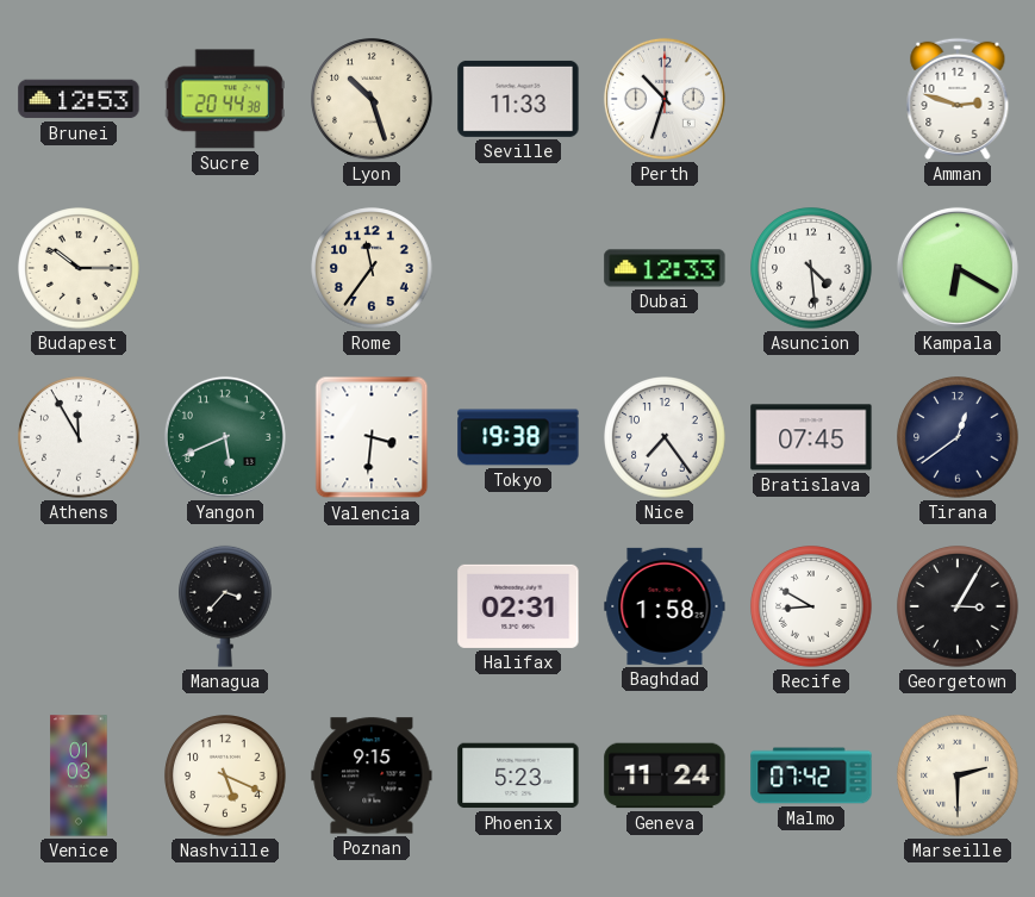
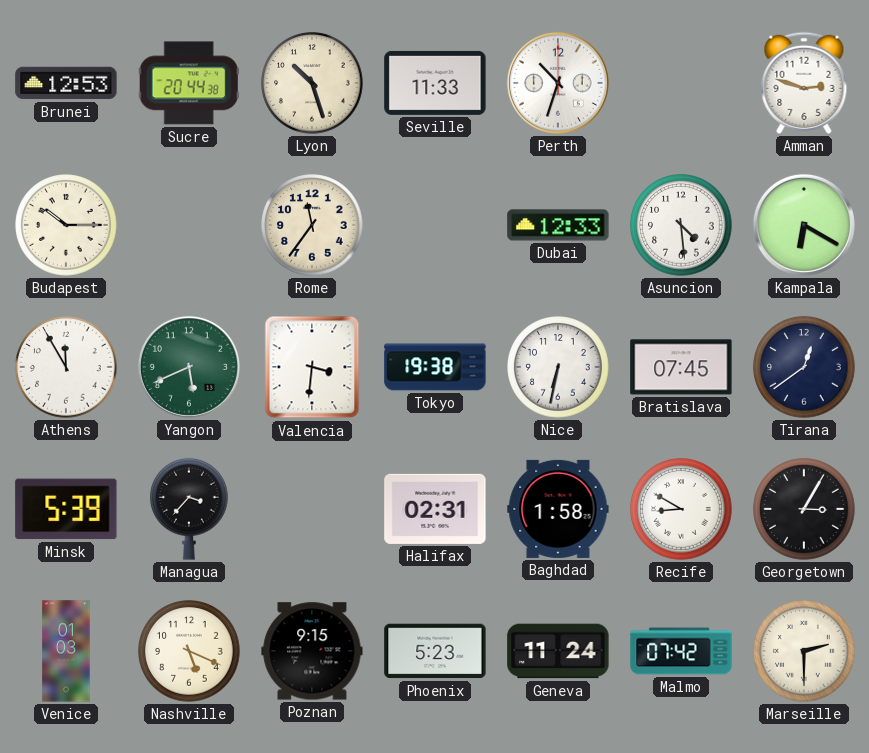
Nice: 7:24 -> 6:32 (558, 367)
Minsk: none -> 5:39 (66, 509)
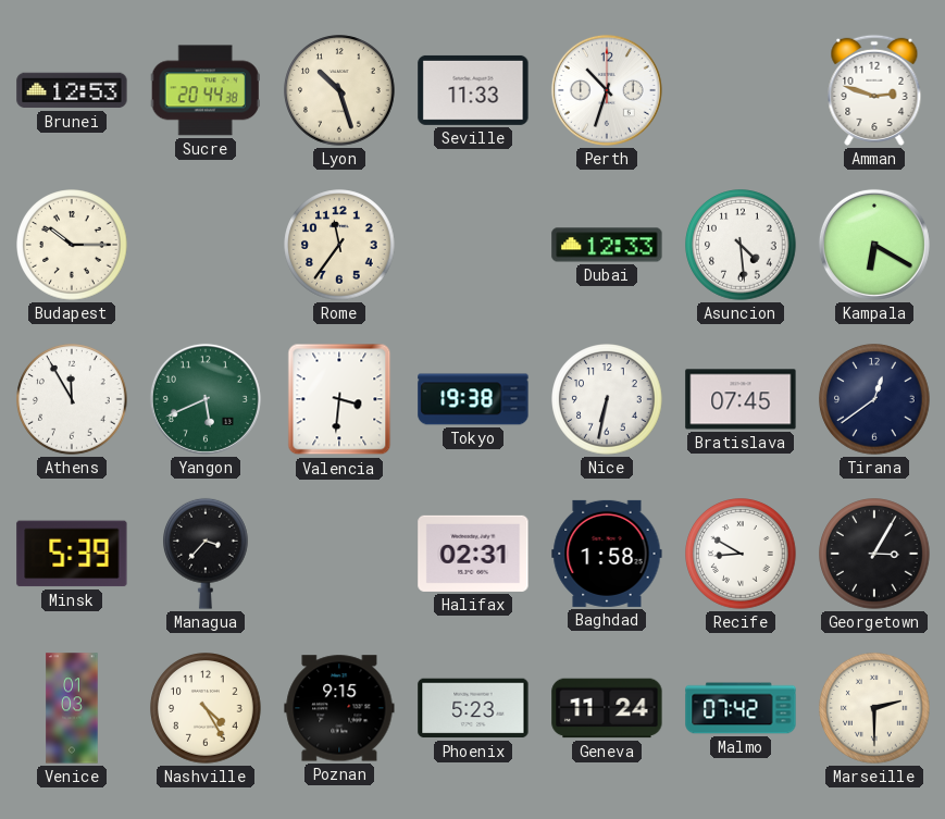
Nashville: 5:19 -> 4:25 (206, 708)
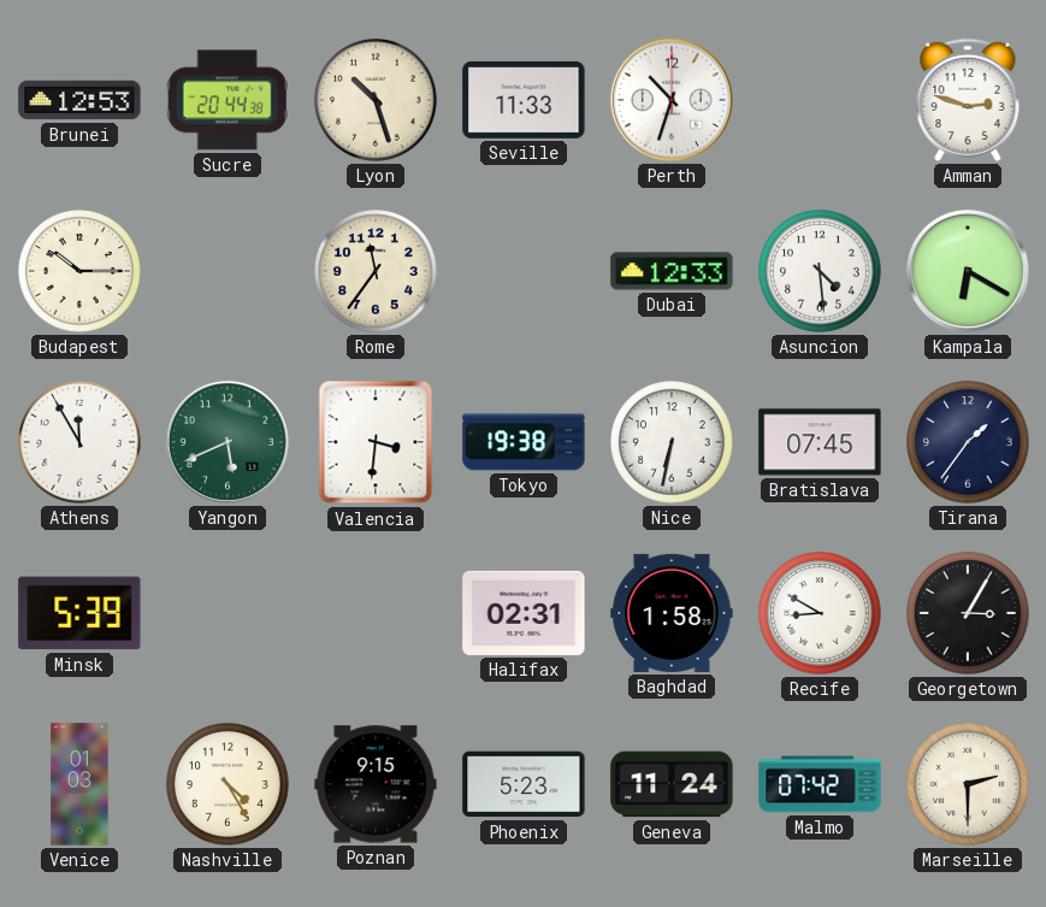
Tirana: 12:39 -> 1:36 (968, 442)
Managua: 3:37 -> none (207, 554)
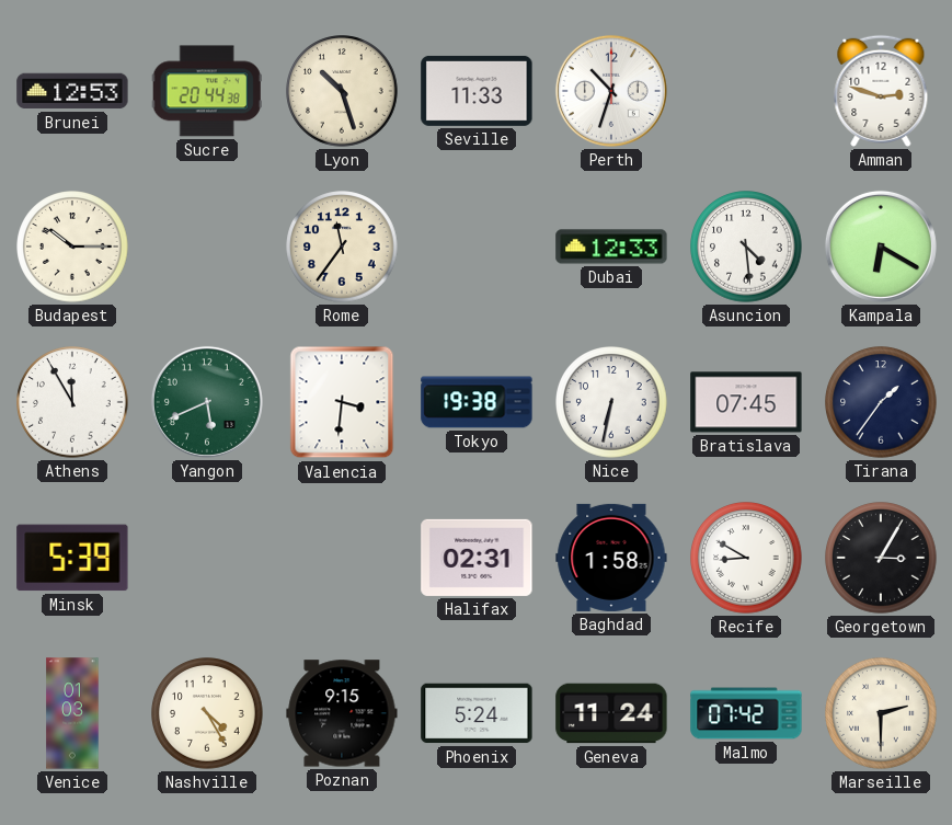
Phoenix: 5:23 -> 5:24 (477, 713)
